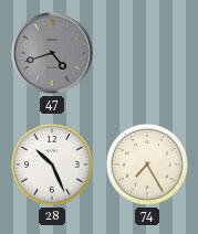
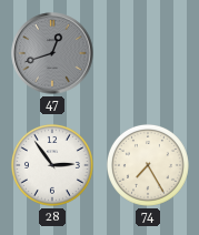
47: 4:42 -> 12:42 (52, 53)
28: 10:26 -> 2:54 (52, 165)
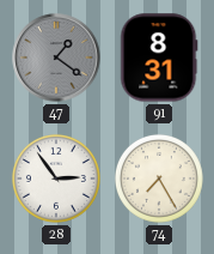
47: 12:42 -> 1:21 (56, 58)
91: none -> 8:31 (159, 58)
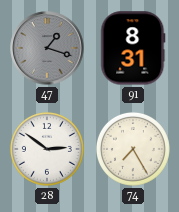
47: 1:21 -> 1:18 (47, 48)
28: 2:54 -> 2:51 (47, 149)
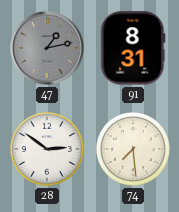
47: 1:18 -> 1:13 (47, 48)
74: 7:25 -> 7:29 (133, 149)
